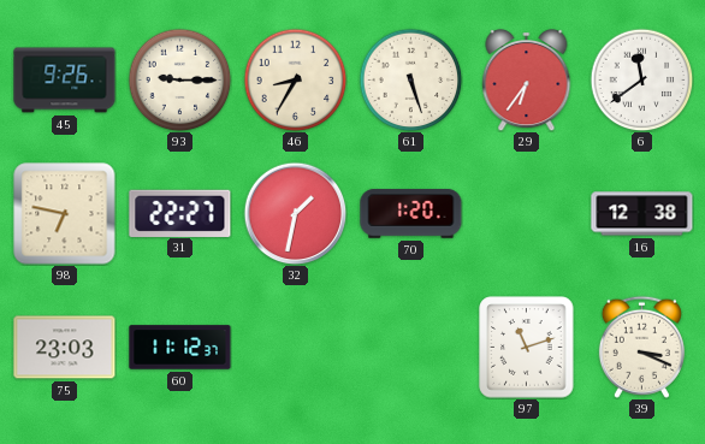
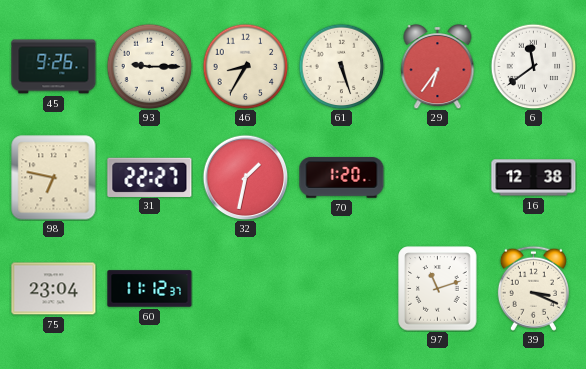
75: 23:03 -> 23:04 (54, 289)
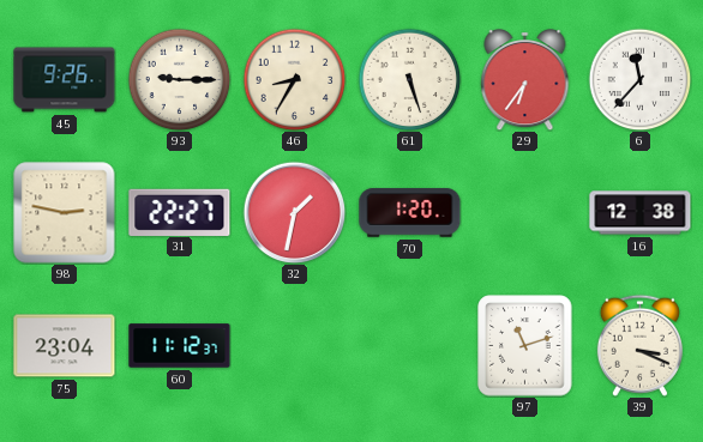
6: 11:39 -> 11:37 (639, 79)
98: 6:47 -> 2:47 (65, 213)
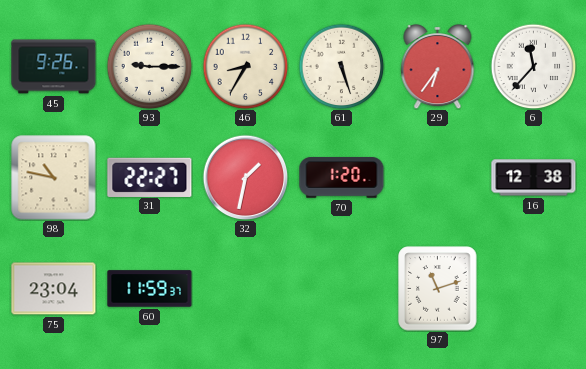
98: 2:47 -> 10:47 (54, 178)
60: 11:12 -> 11:59 (150, 289)
39: 3:19 -> none (639, 345)
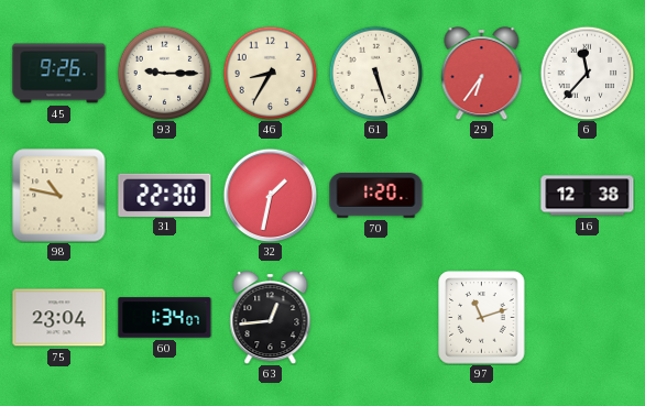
31: 22:27 -> 22:30 (165, 195)
60: 11:59 -> 1:34 (165, 318)
63: none -> 12:44 (271, 318)
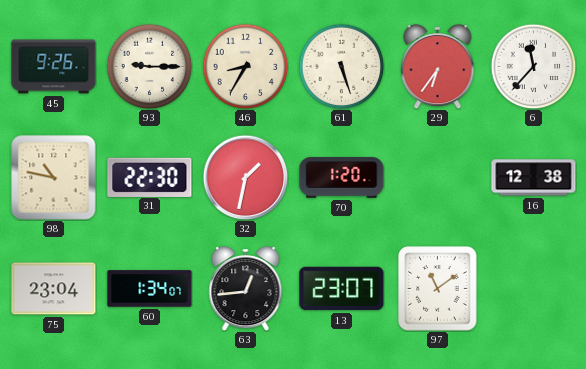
13: none -> 23:07 (342, 289)
97: 11:12 -> 11:09 (438, 289)
